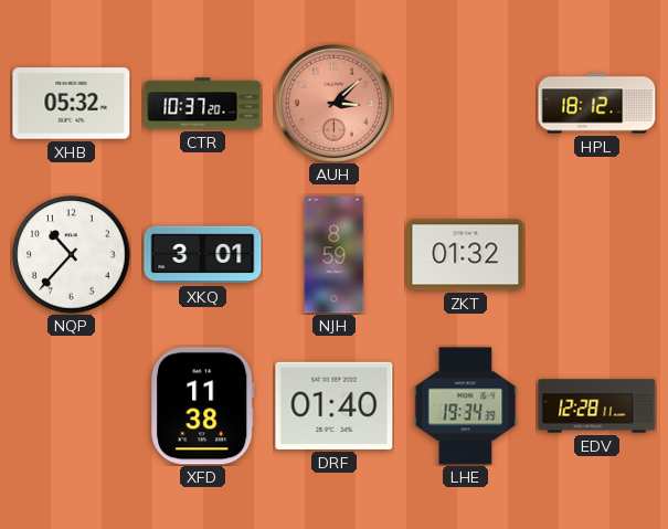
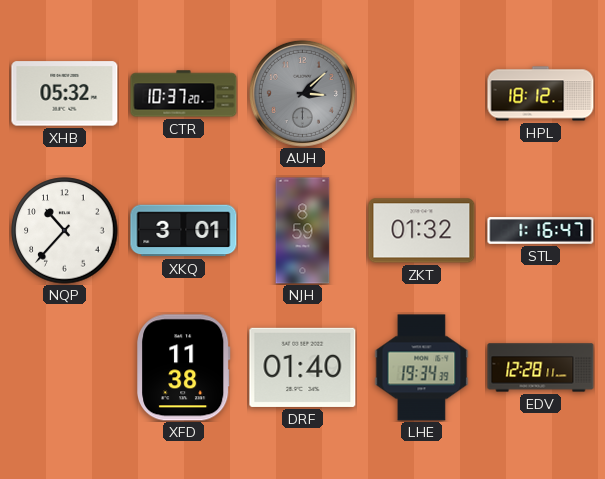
AUH dial: salmon -> grey (302, 93)
STL: none -> 1:16 (541, 231)
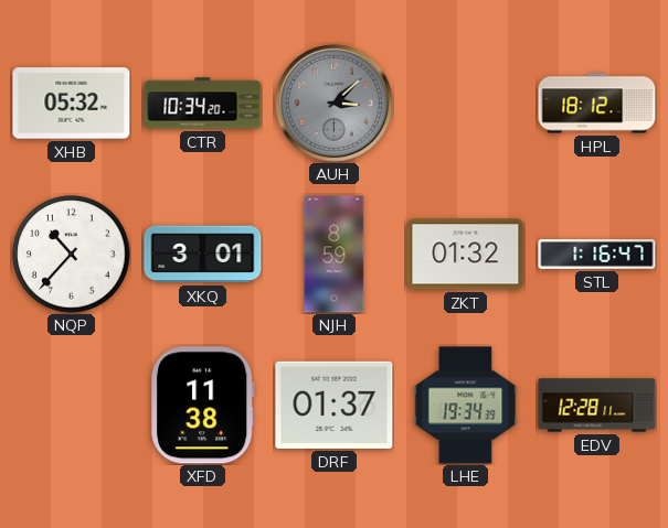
CTR: 10:37 -> 10:34 (203, 104)
DRF: 01:40 -> 01:37 (335, 405)
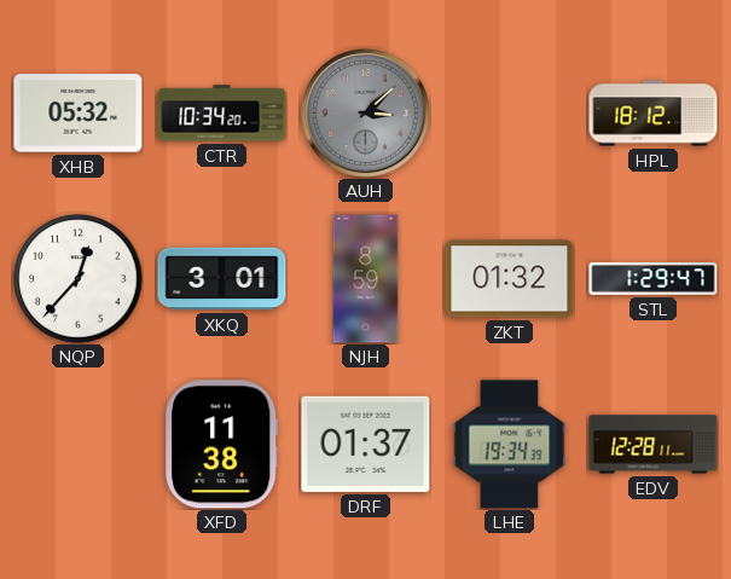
NQP: 10:37 -> 12:37 (79, 279)
STL: 1:16 -> 1:29 (654, 279)
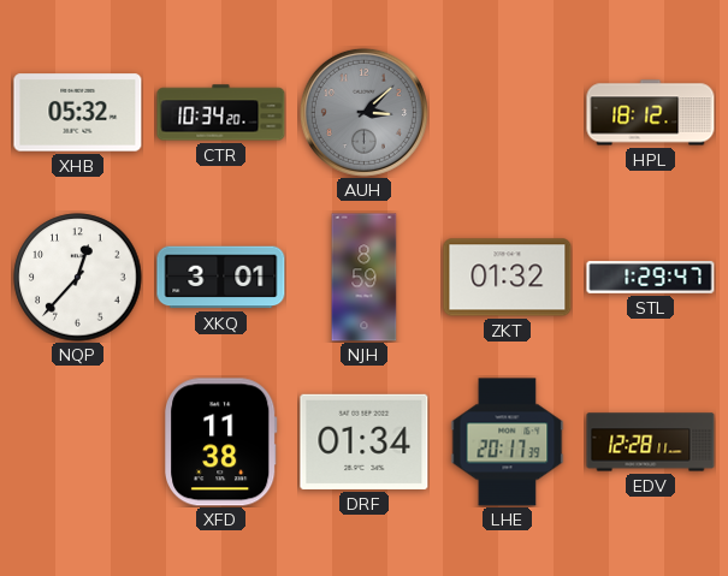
DRF: 01:37 -> 01:34 (365, 441)
LHE: 19:34 -> 20:17 (508, 443)
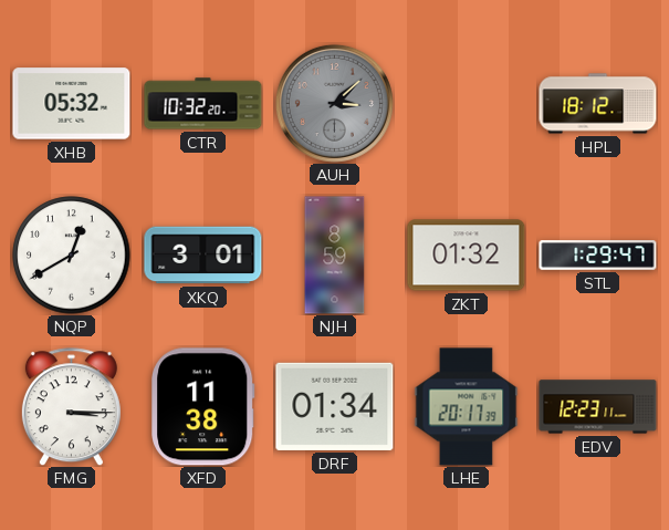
CTR: 10:34 -> 10:32 (203, 104)
NQP: 12:37 -> 12:40 (72, 256)
FMG: none -> 3:15 (71, 407)
EDV: 12:28 -> 12:23 (598, 407)
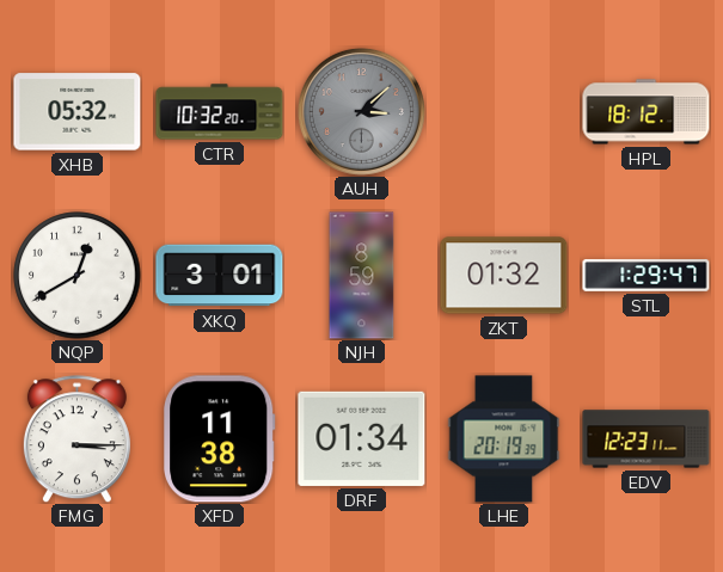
LHE: 20:17 -> 20:19 (504, 439)
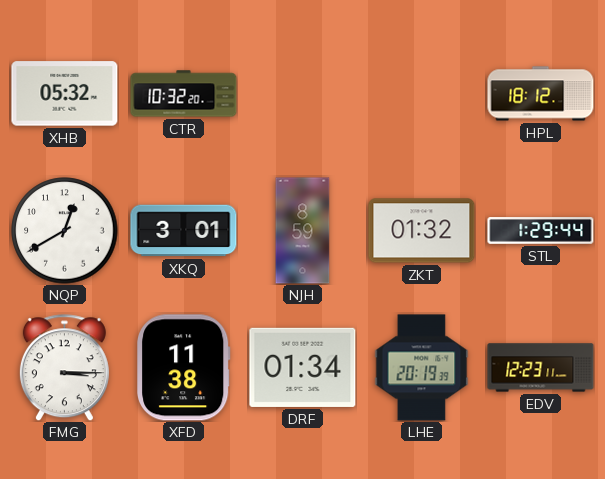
AUH: 3:08 -> none (361, 111)
STL: 1:29:47 -> 1:29:44 (541, 231)
